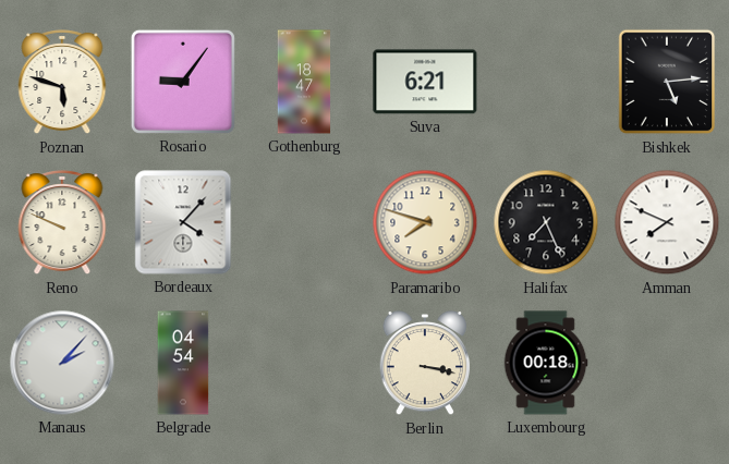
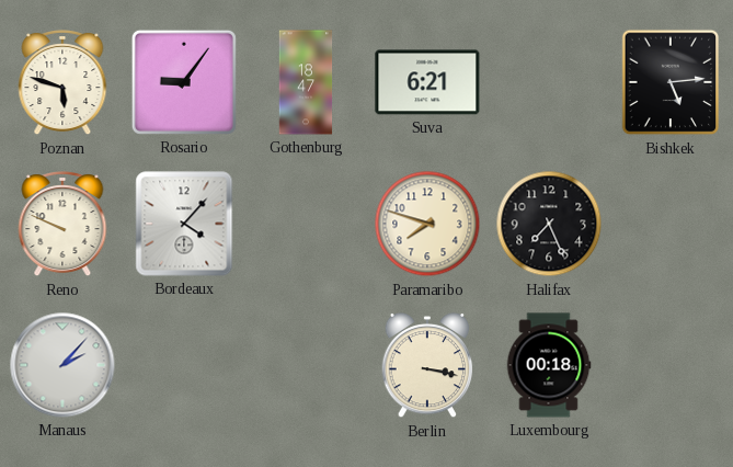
Amman: 7:49 -> none (667, 222)
Belgrade: 04:54 -> none (183, 363)
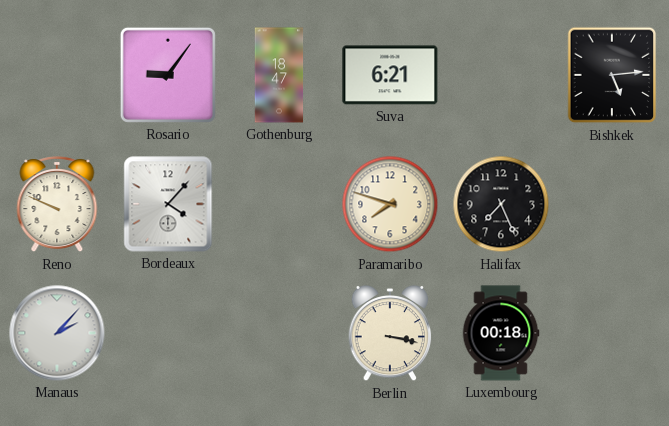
Poznan: 5:48 -> none (62, 83)
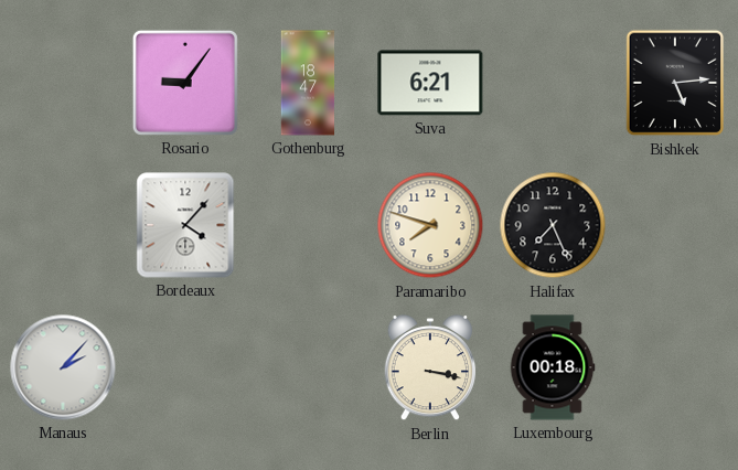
Reno: 9:49 -> none (57, 205)
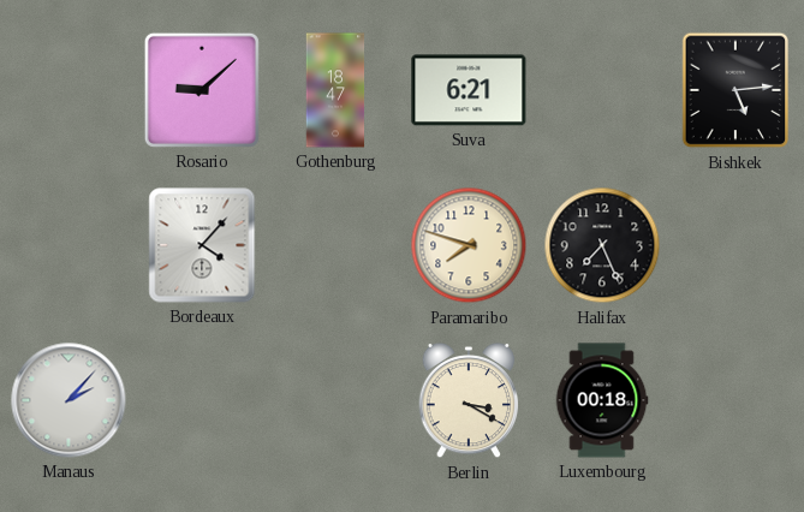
Rosario: 9:06 -> 9:08 (202, 90)
Berlin: 3:17 -> 3:20 (469, 400)
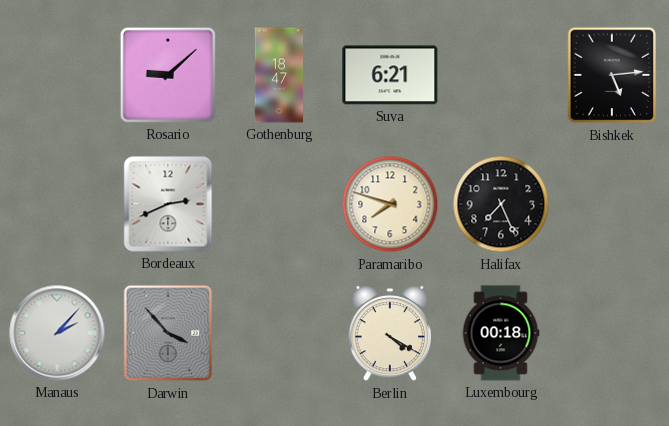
Bordeaux: 4:07 -> 2:41 (168, 204)
Darwin: none -> 3:53 (168, 333)
Berlin: 3:20 -> 4:20 (390, 333)
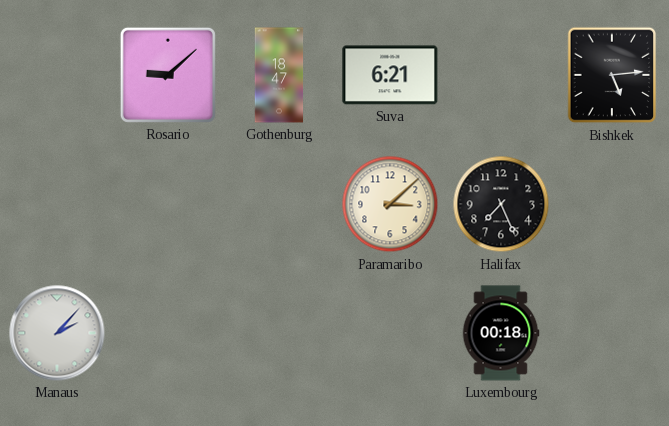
Bordeaux: 2:41 -> none (168, 204)
Paramaribo: 7:48 -> 3:08 (390, 204)
Darwin: 3:53 -> none (168, 333)
Berlin: 4:20 -> none (390, 333)
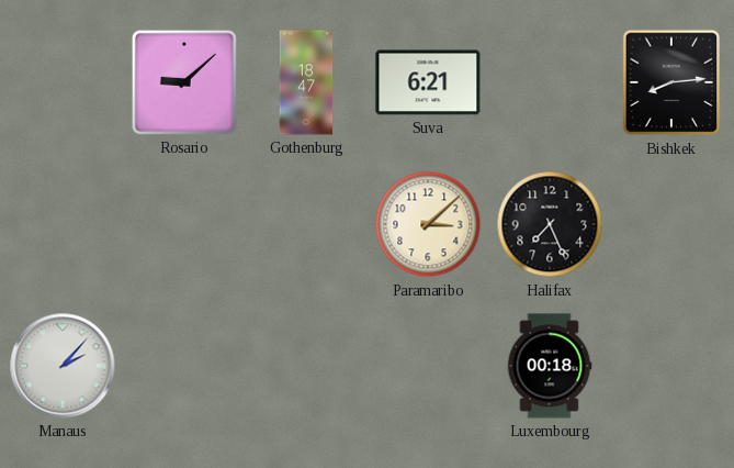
Bishkek: 5:14 -> 8:14 (671, 82)
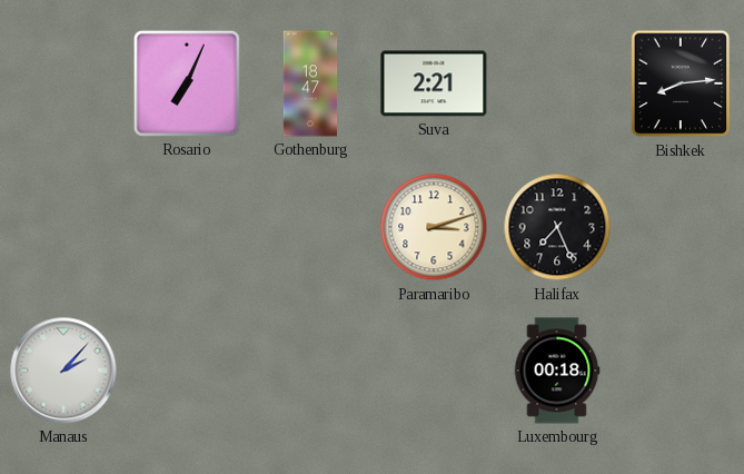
Rosario: 9:08 -> 7:04 (187, 83)
Suva: 6:21 -> 2:21 (434, 83)
Paramaribo: 3:08 -> 3:12 (434, 227)
